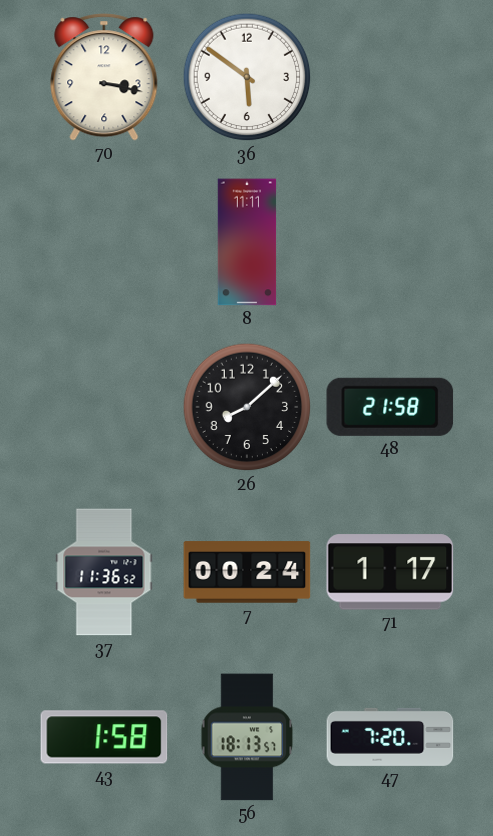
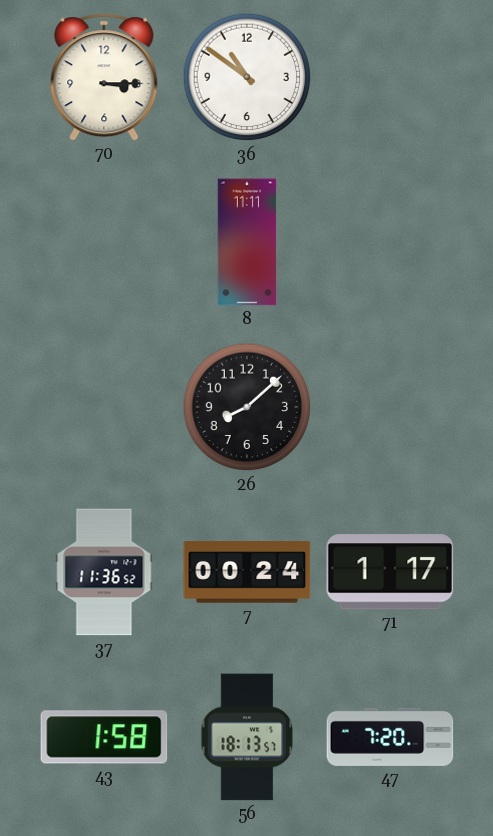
70: 3:17 -> 3:15 (104, 77)
36: 5:51 -> 10:51 (247, 77)
48: 21:58 -> none (390, 407)
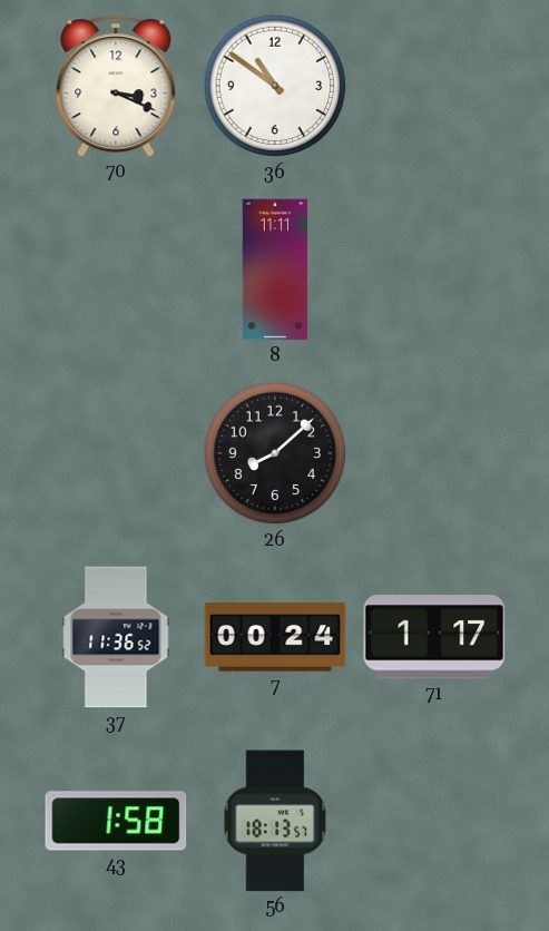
70: 3:15 -> 3:19 (116, 86)
47: 7:20 -> none (390, 737)
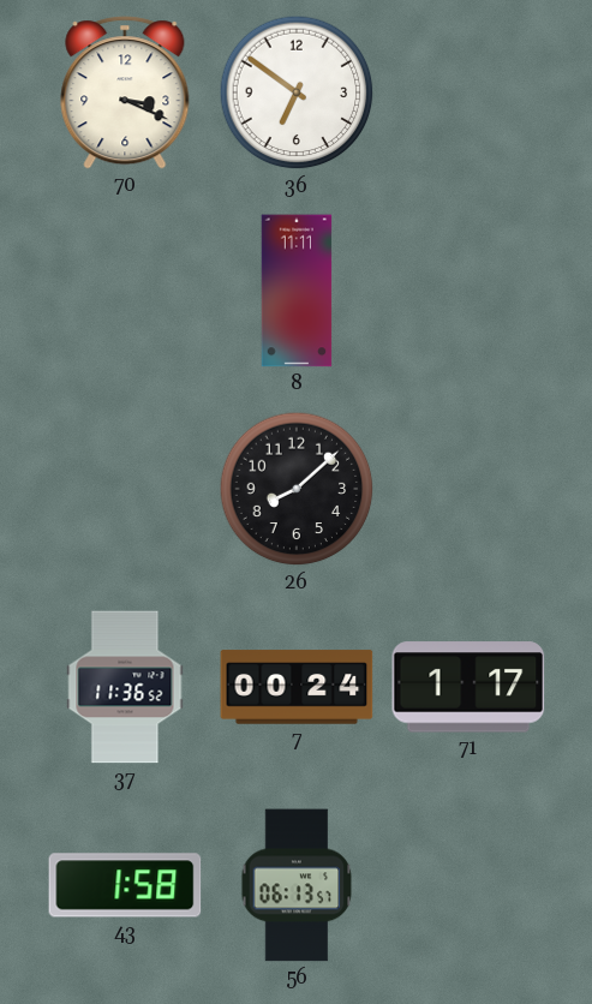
36: 10:51 -> 6:51 (297, 92)
56: 18:13 -> 06:13 (297, 885)
